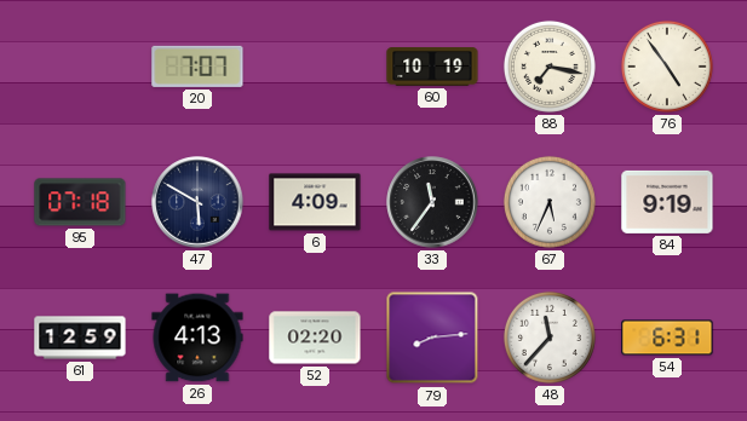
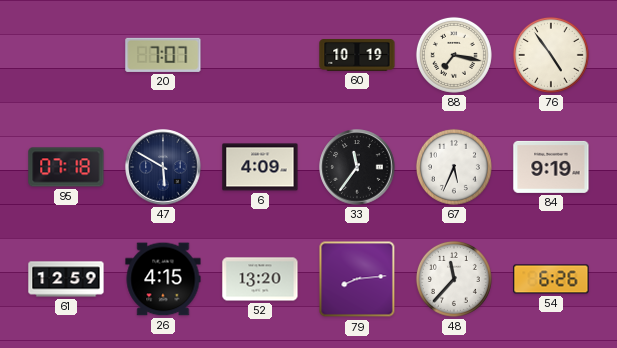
26: 4:13 -> 4:15 (163, 279)
52: 02:20 -> 13:20 (260, 279)
54: 6:31 -> 6:26 (551, 279)
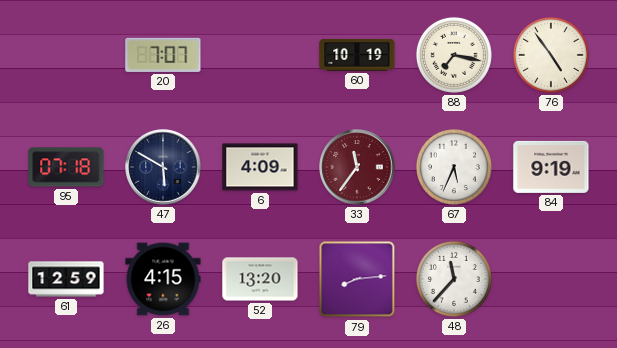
33 dial: black -> burgundy (357, 167)
54: 6:26 -> none (551, 279)
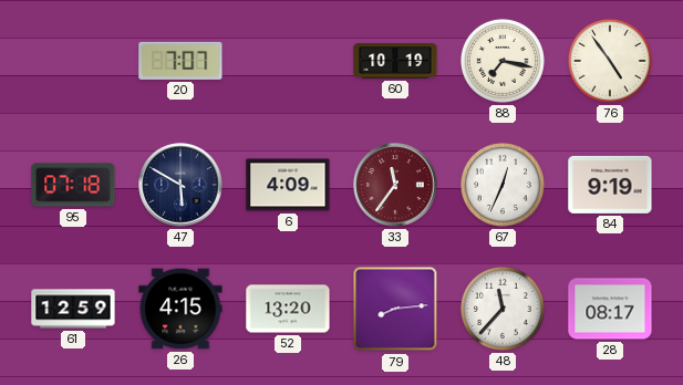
67: 5:34 -> 12:34 (503, 185)
28: none -> 08:17 (610, 309)
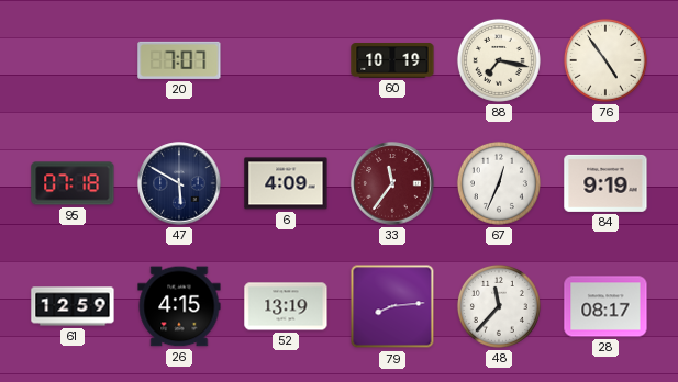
52: 13:20 -> 13:19 (286, 306)
